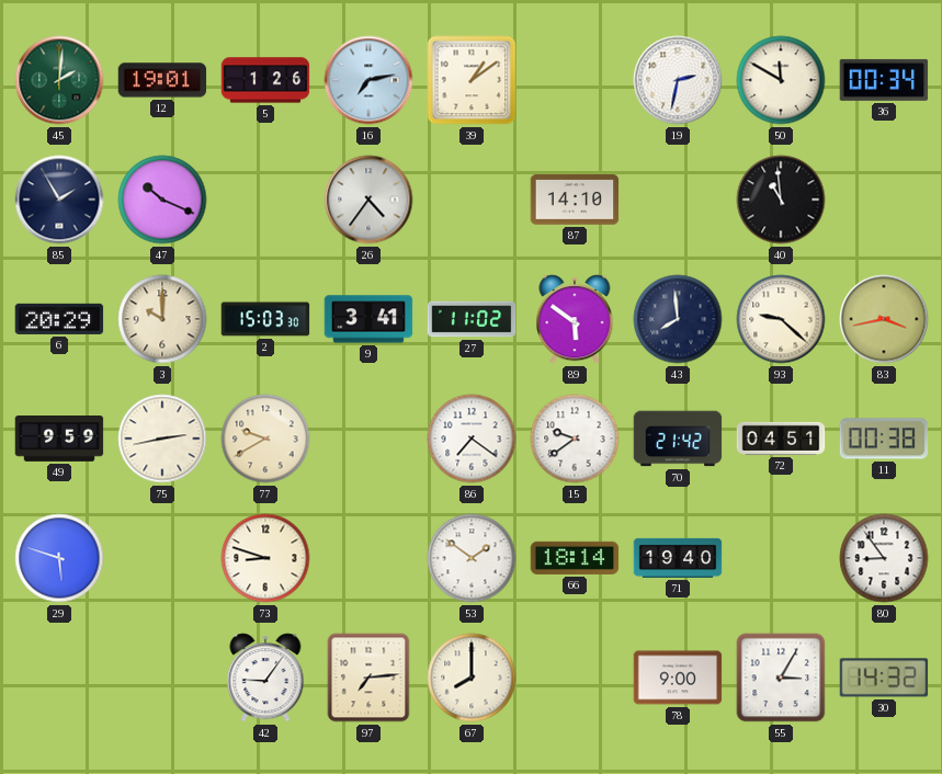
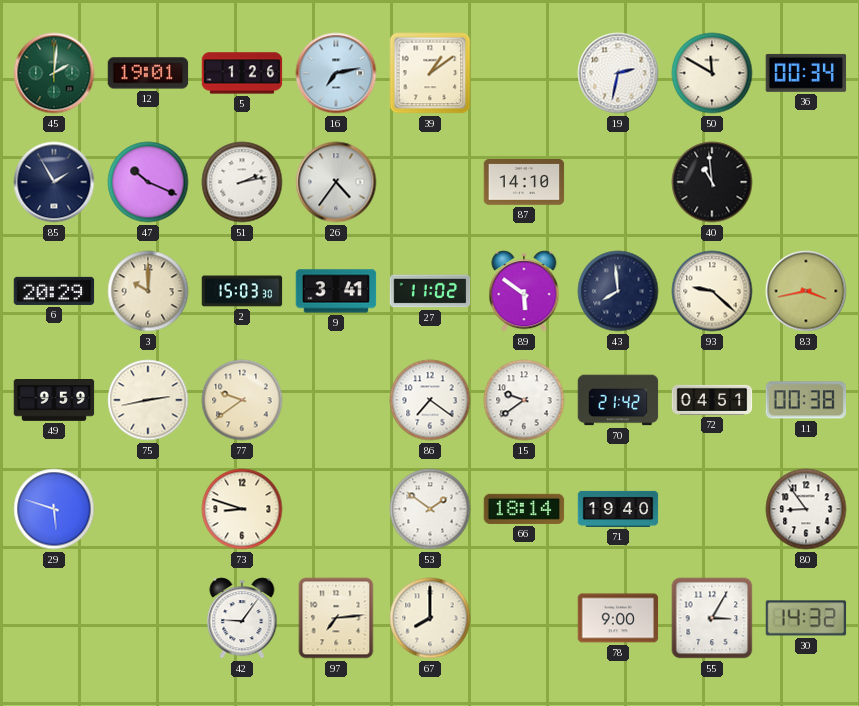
51: none -> 2:13 (242, 182)
77: 9:40 -> 9:39 (242, 400)
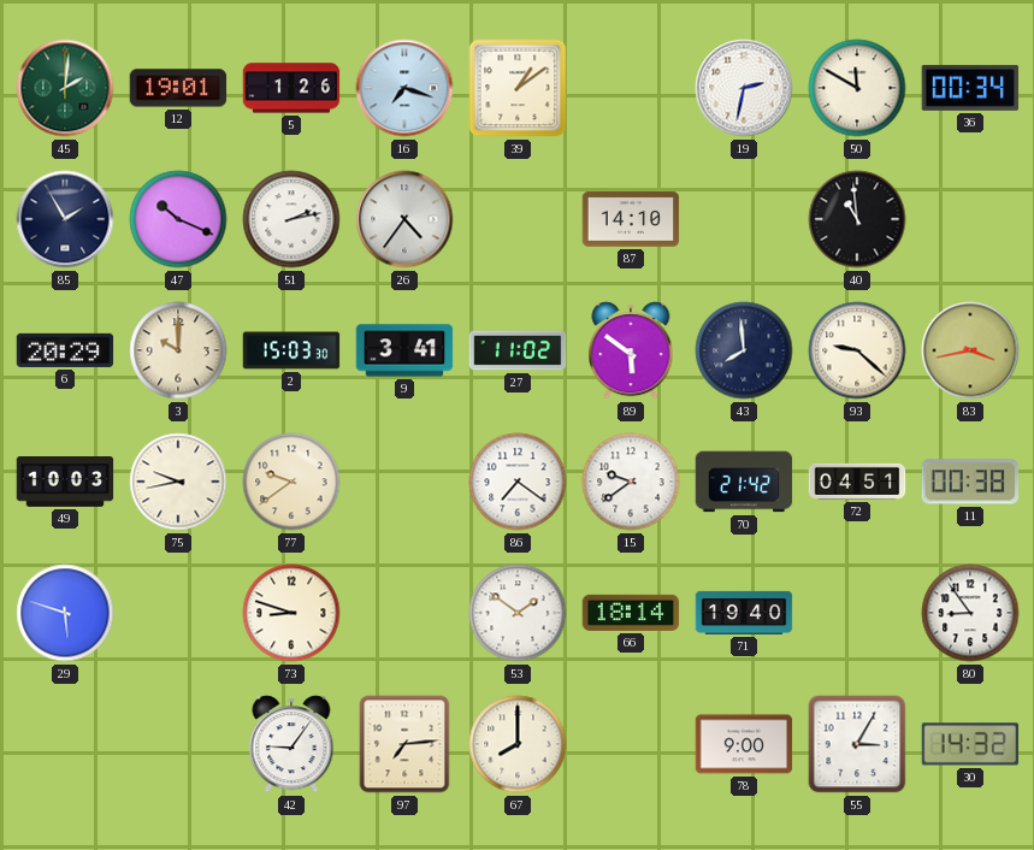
16: 7:13 -> 7:18 (404, 88)
49: 9:59 -> 10:03 (65, 483)
75: 2:43 -> 9:43 (178, 482)
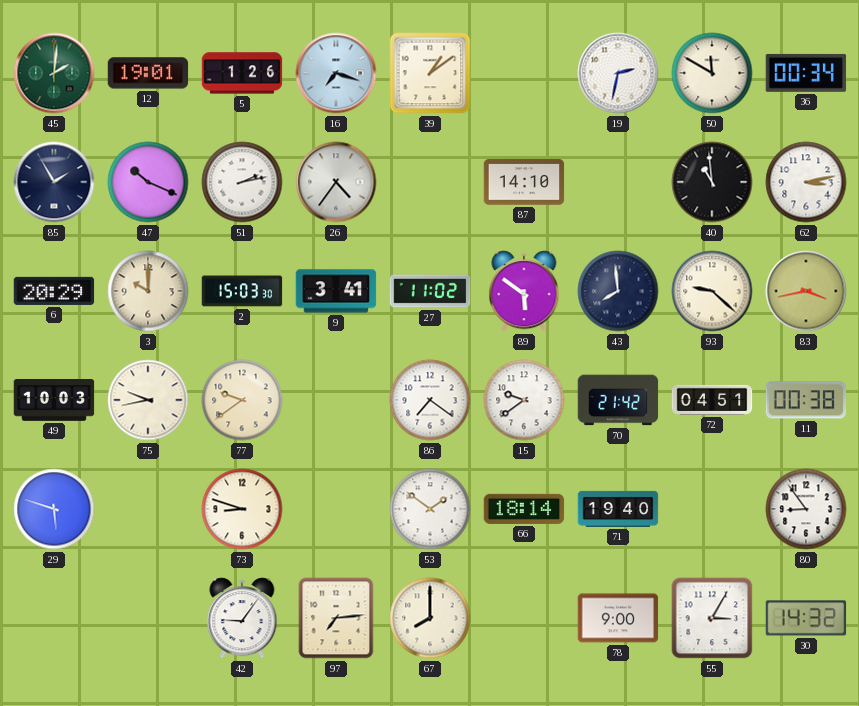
62: none -> 3:13 (806, 182)
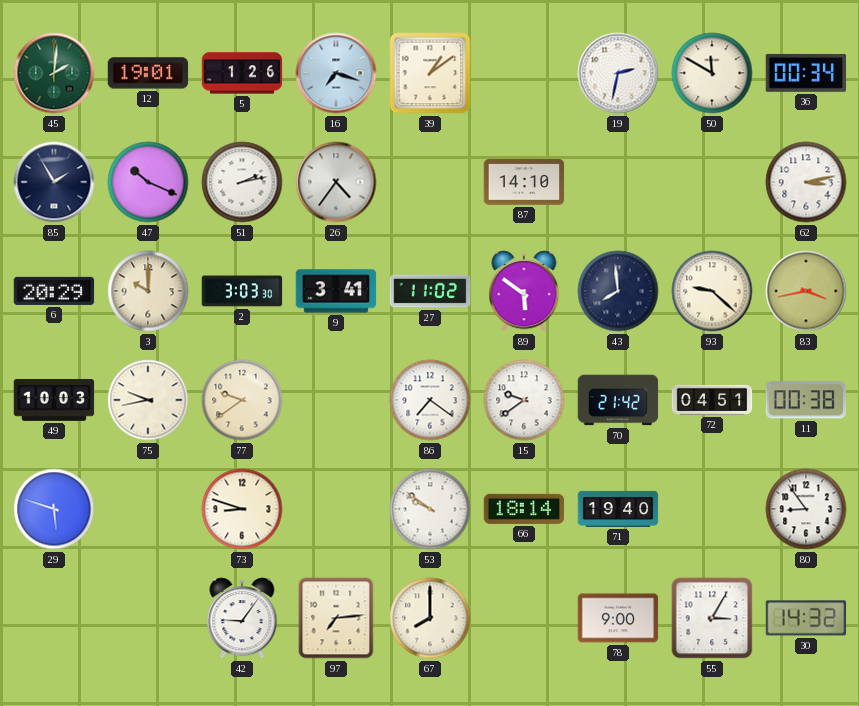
40: 10:59 -> none (712, 182)
2: 15:03 -> 3:03 (242, 291)
53: 1:51 -> 9:51 (430, 509)
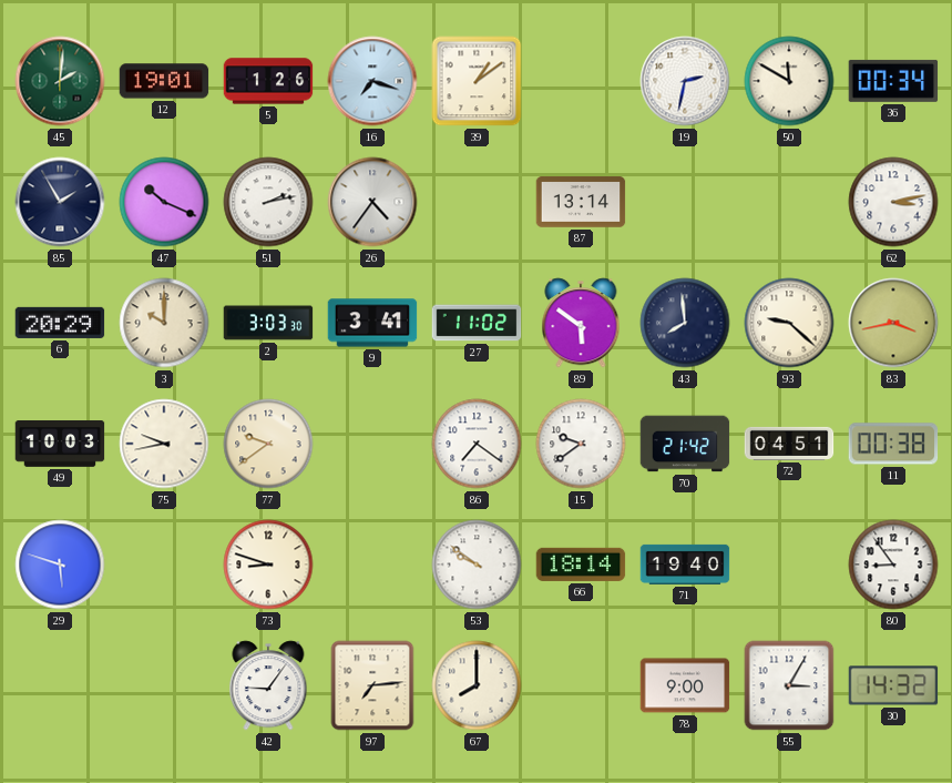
87: 14:10 -> 13:14 (581, 202)
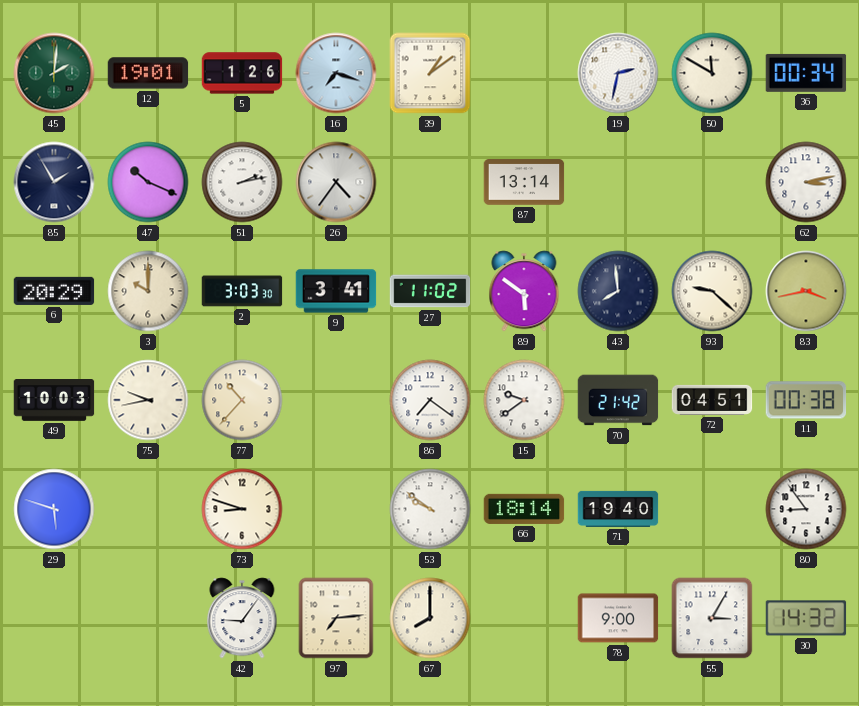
77: 9:39 -> 10:37 (242, 400)
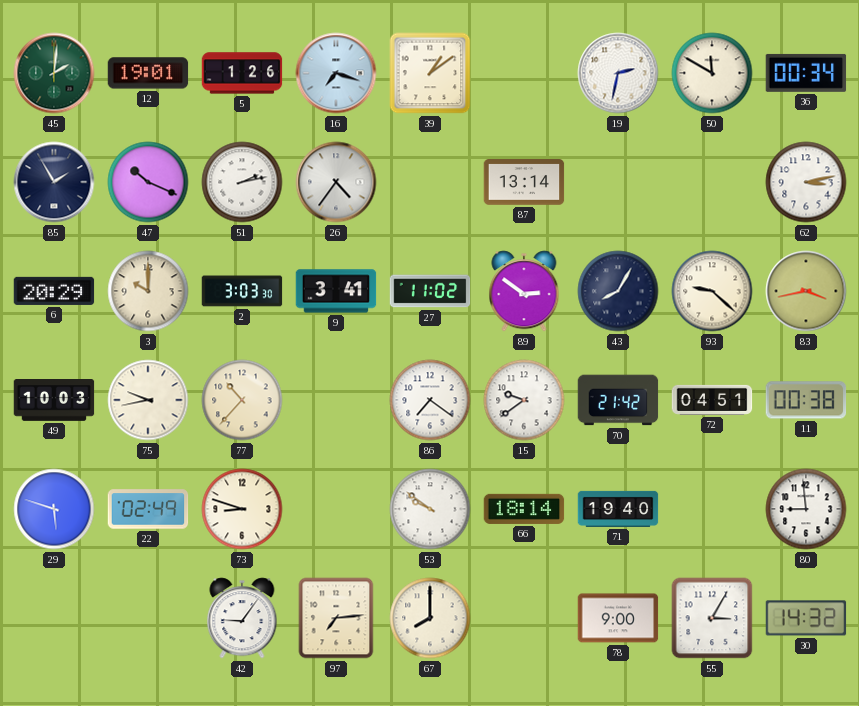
89: 5:51 -> 2:51 (524, 291)
43: 7:59 -> 8:05 (618, 291)
22: none -> 02:49 (148, 509)
80: 8:54 -> 8:59 (806, 509)
